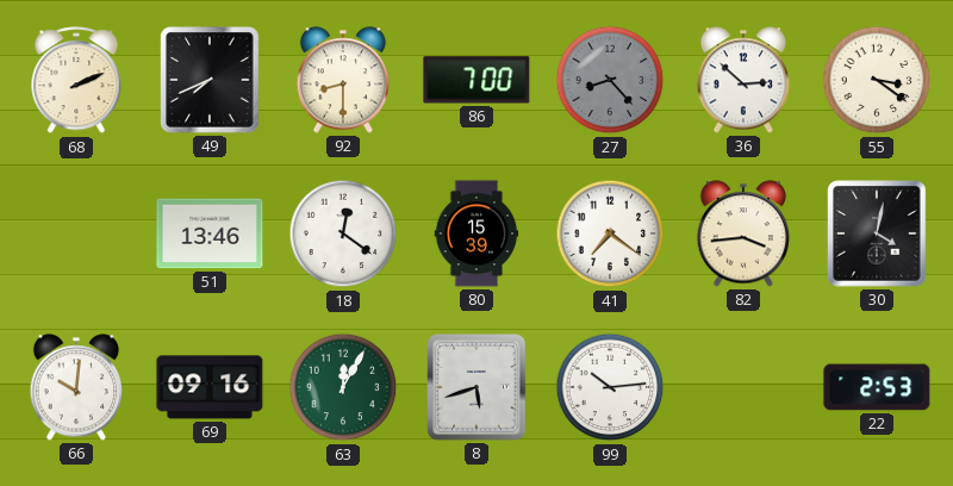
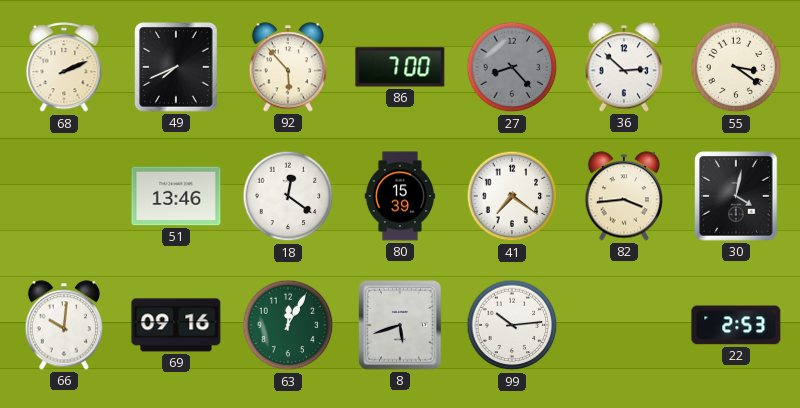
92: 8:30 -> 5:53 (288, 67)
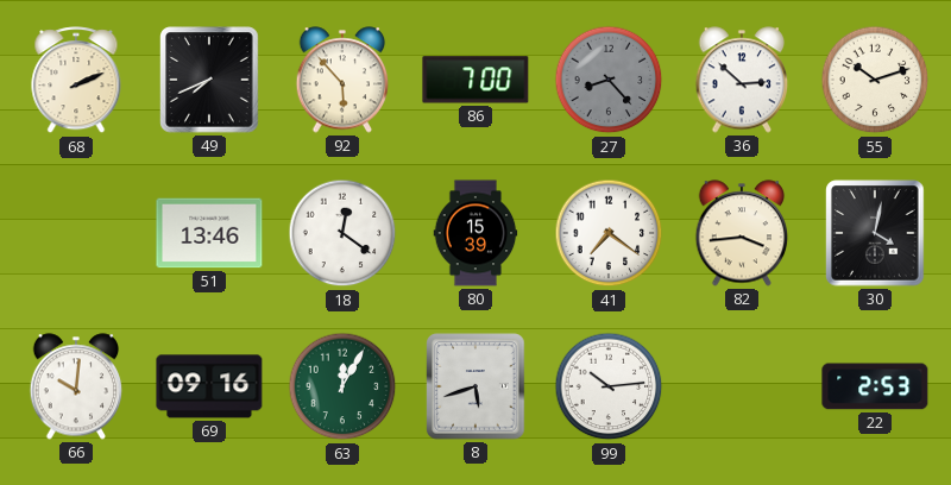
55: 3:21 -> 10:12 (875, 80)
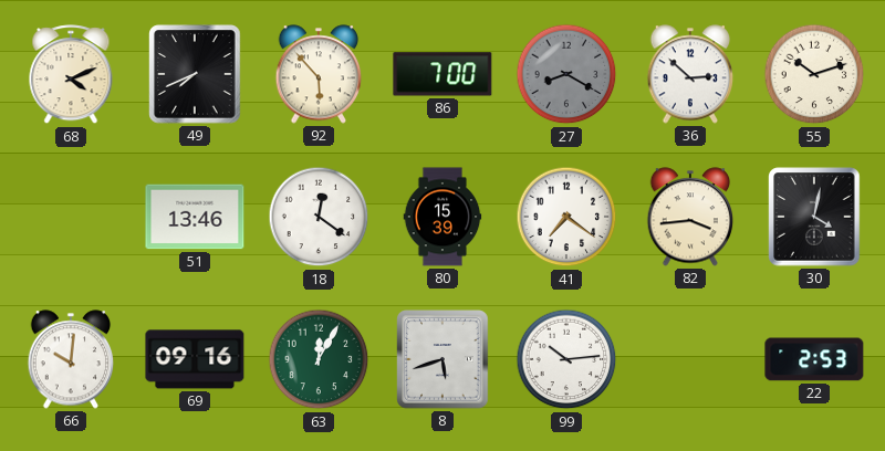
68: 2:11 -> 4:11 (71, 75)
27: 8:23 -> 8:20 (566, 74)
